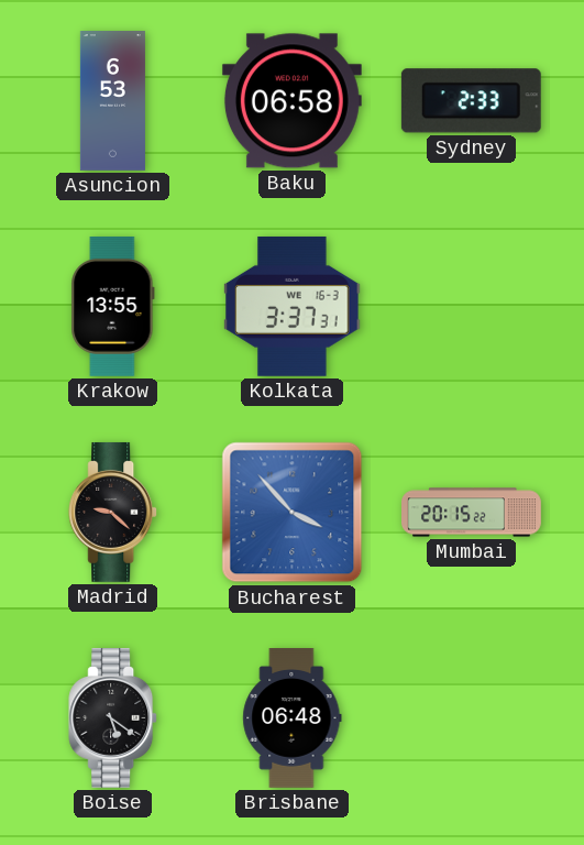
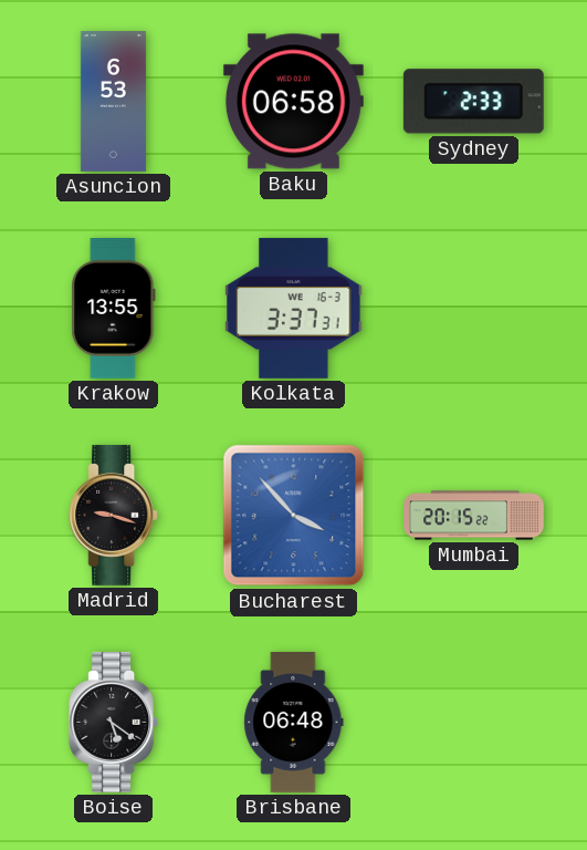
Madrid: 9:22 -> 9:18 (114, 515)
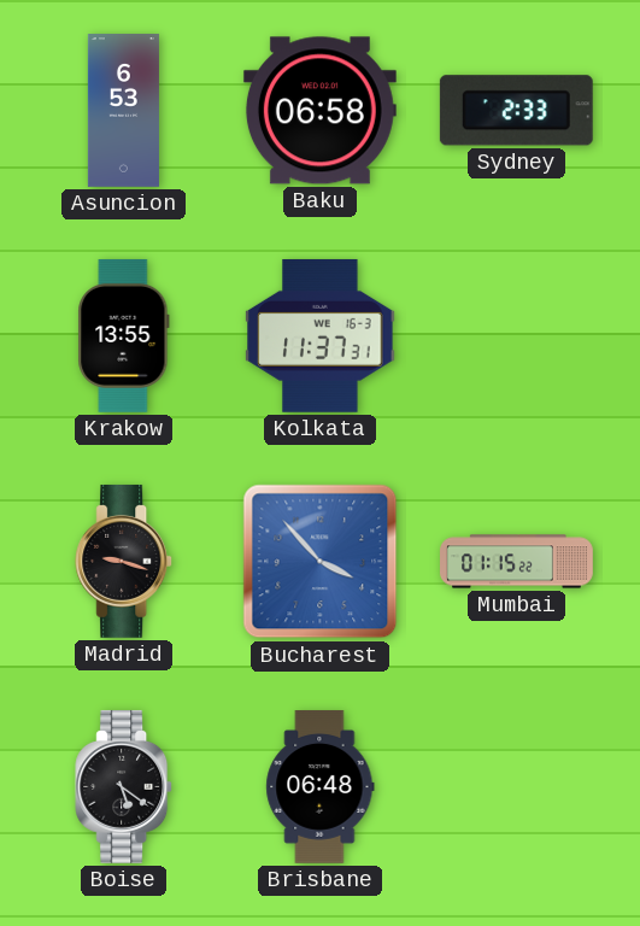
Kolkata: 3:37 -> 11:37 (321, 335)
Mumbai: 20:15 -> 01:15 (517, 562)
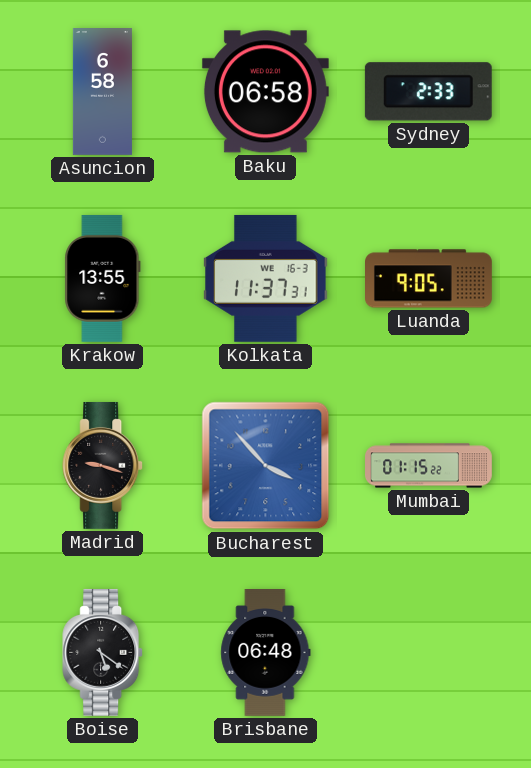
Asuncion: 6:53 -> 6:58 (102, 92)
Luanda: none -> 9:05 (429, 279)
